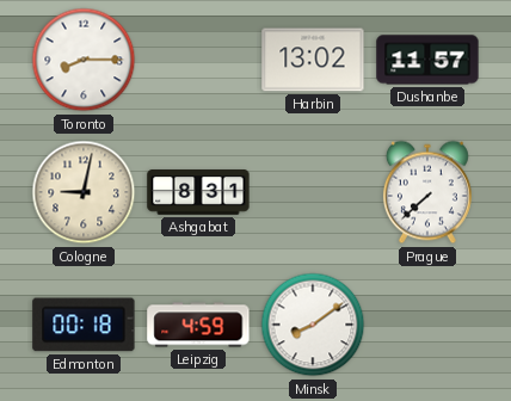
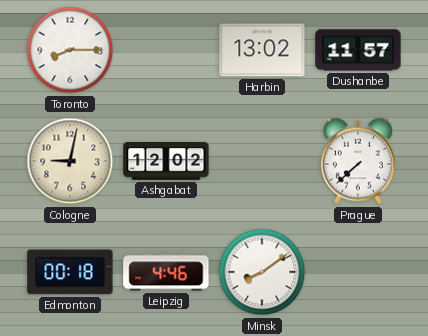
Ashgabat: 8:31 -> 12:02 (166, 161)
Leipzig: 4:59 -> 4:46 (166, 272)
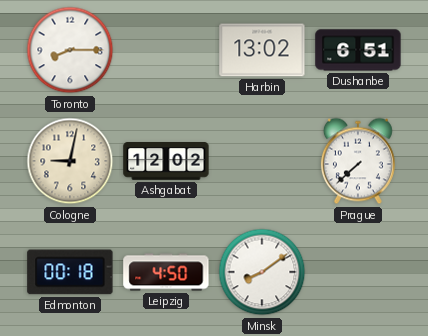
Dushanbe: 11:57 -> 6:51 (358, 50)
Leipzig: 4:46 -> 4:50 (166, 272)
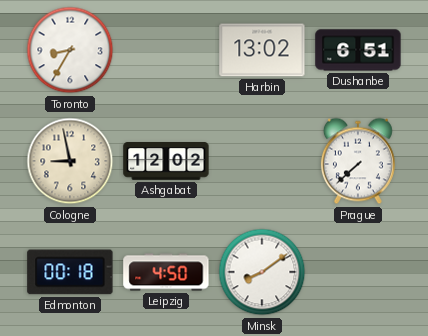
Toronto: 8:15 -> 8:35 (70, 50)
Cologne: 9:02 -> 8:58 (70, 161)
